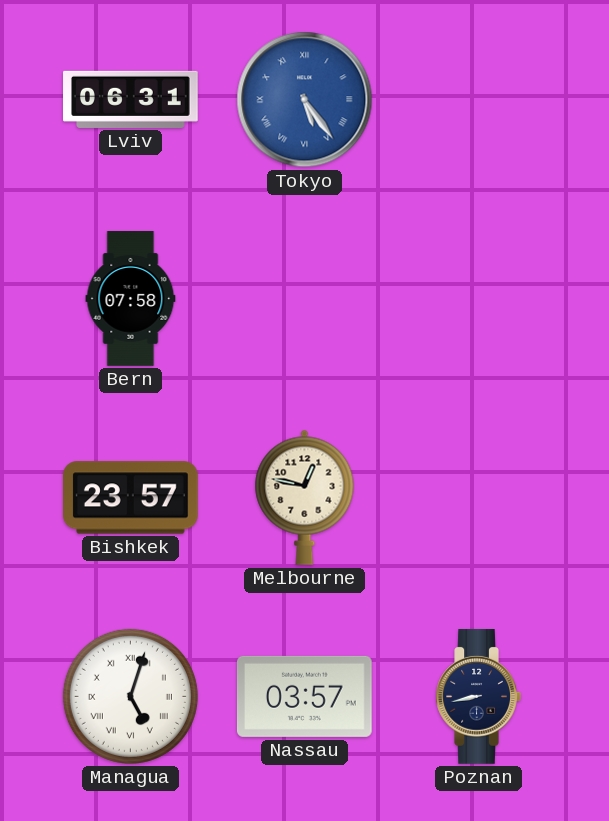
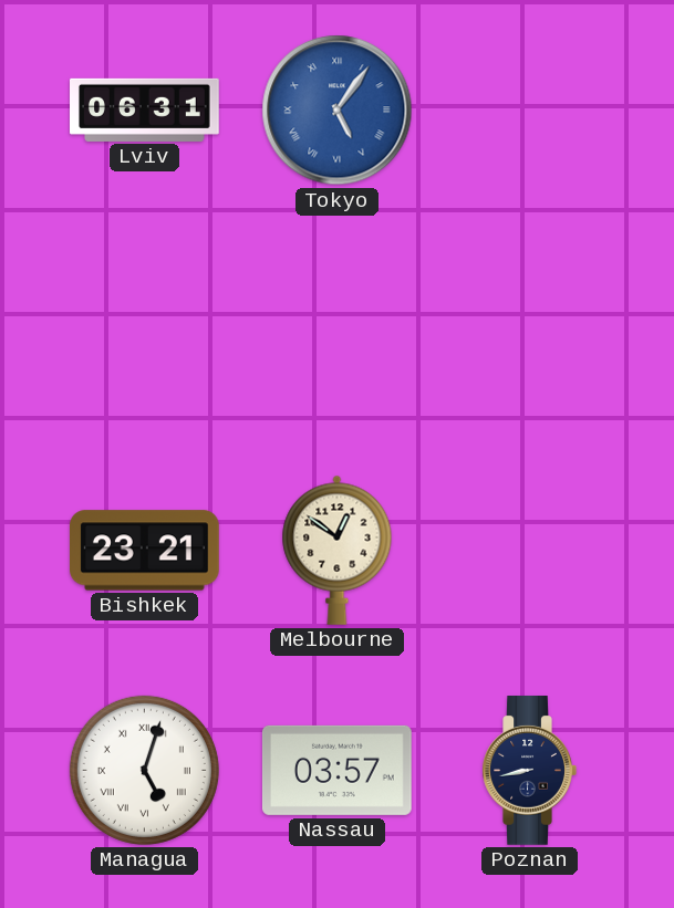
Tokyo: 5:24 -> 5:06 (338, 111)
Bern: 07:58 -> none (131, 299)
Bishkek: 23:57 -> 23:21 (145, 551)
Melbourne: 12:47 -> 12:51 (338, 550)
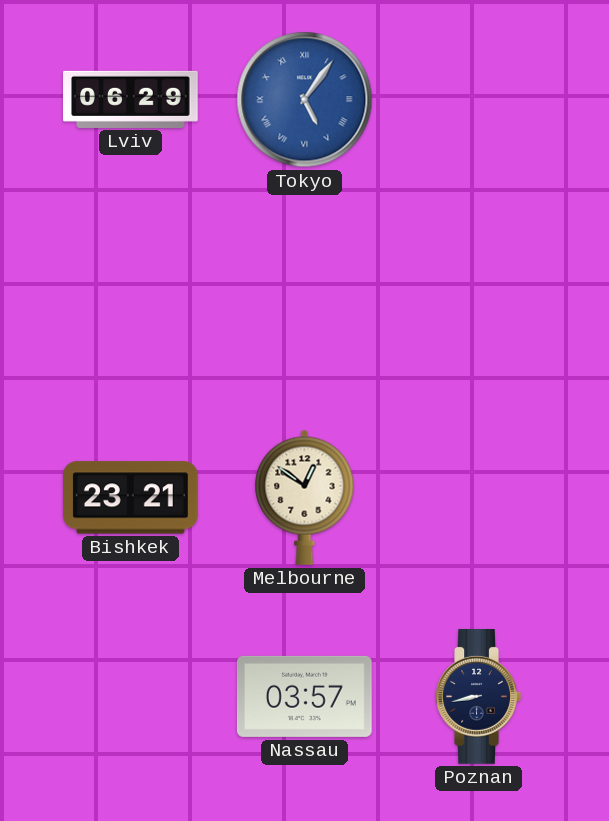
Lviv: 06:31 -> 06:29 (131, 99)
Managua: 5:03 -> none (144, 770)
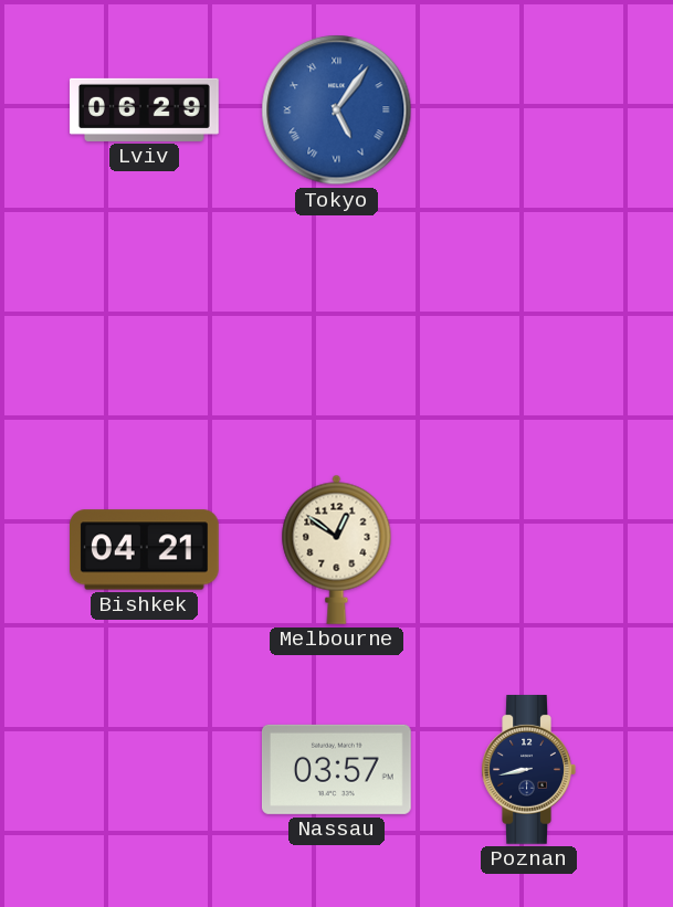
Bishkek: 23:21 -> 04:21 (145, 550)
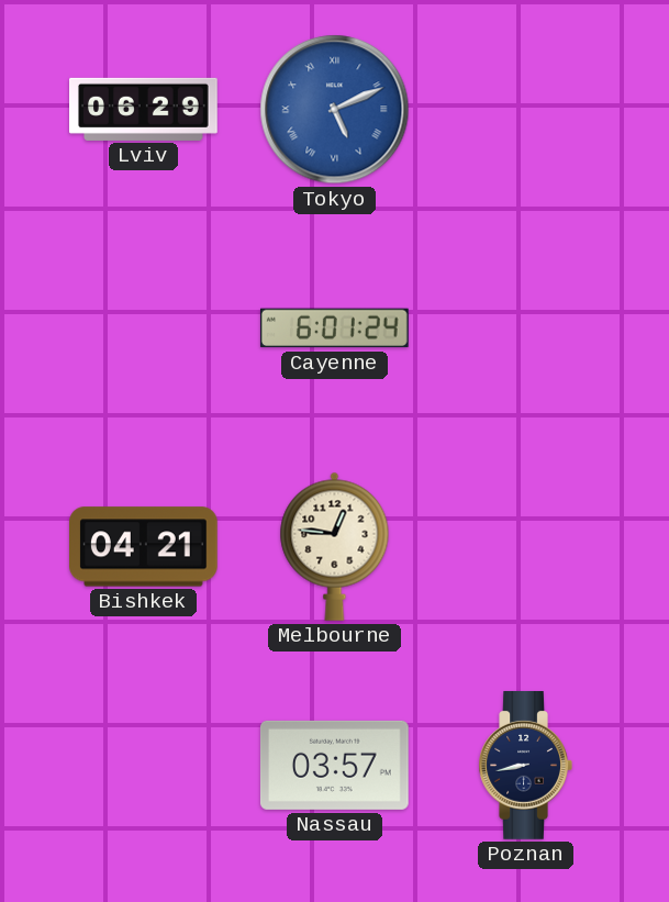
Tokyo: 5:06 -> 5:11 (335, 110)
Cayenne: none -> 6:01 (334, 328)
Melbourne: 12:51 -> 12:46 (335, 546)
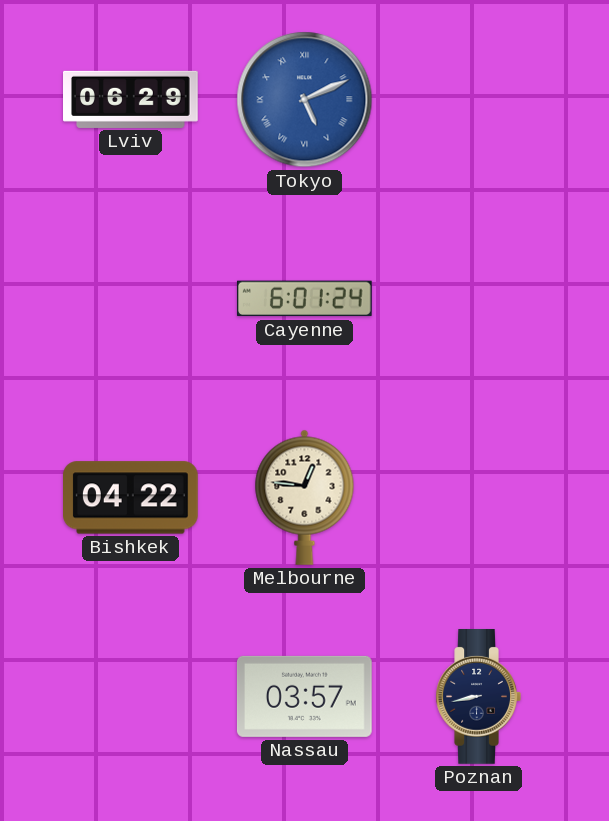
Bishkek: 04:21 -> 04:22 (131, 498)
